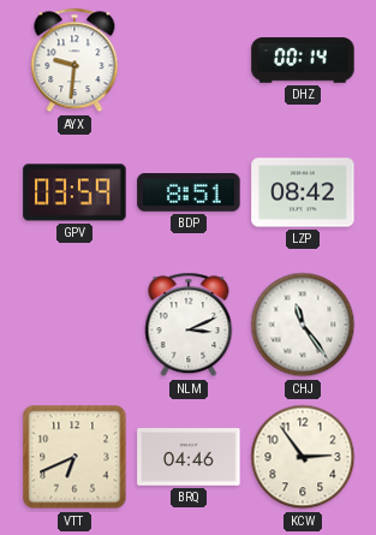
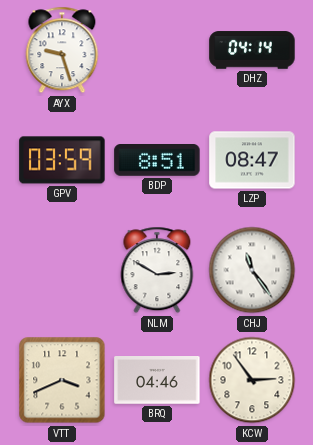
AYX: 9:31 -> 9:27 (62, 50)
DHZ: 00:14 -> 04:14 (252, 50)
LZP: 08:42 -> 08:47 (252, 160)
NLM: 3:11 -> 2:50 (157, 270)
VTT: 6:41 -> 3:41 (62, 380)
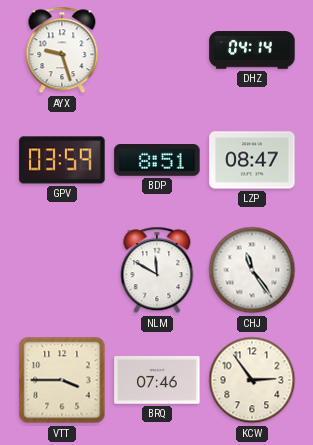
NLM: 2:50 -> 11:50 (157, 270)
VTT: 3:41 -> 3:45 (62, 380)
BRQ: 04:46 -> 07:46 (157, 381)
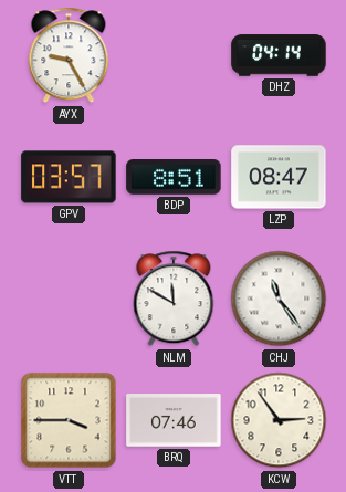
AYX: 9:27 -> 9:25 (69, 55)
GPV: 03:59 -> 03:57 (69, 177)
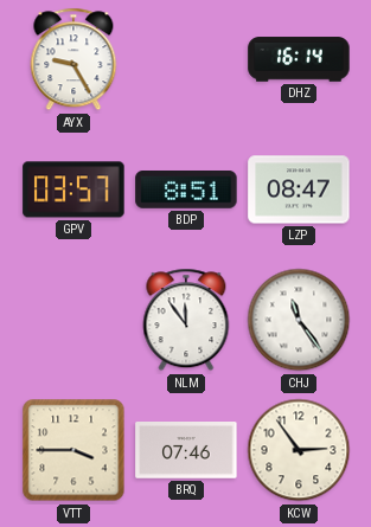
DHZ: 04:14 -> 16:14 (299, 59)
NLM: 11:50 -> 11:54 (186, 320)
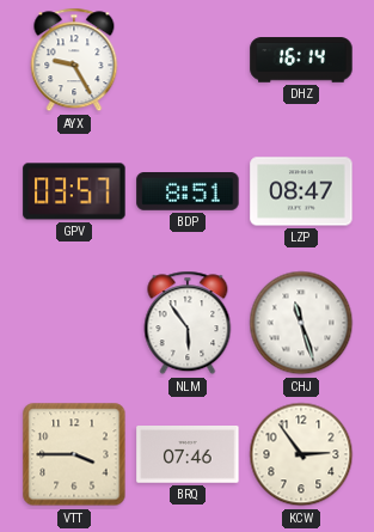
NLM: 11:54 -> 5:54 (188, 323)
CHJ: 11:24 -> 11:27 (301, 323)
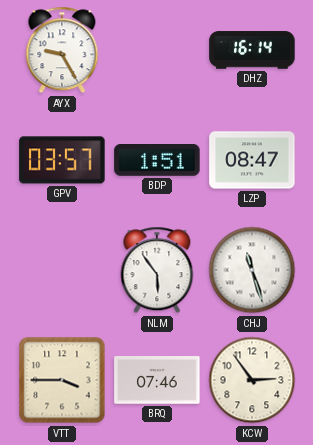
BDP: 8:51 -> 1:51 (157, 161)
